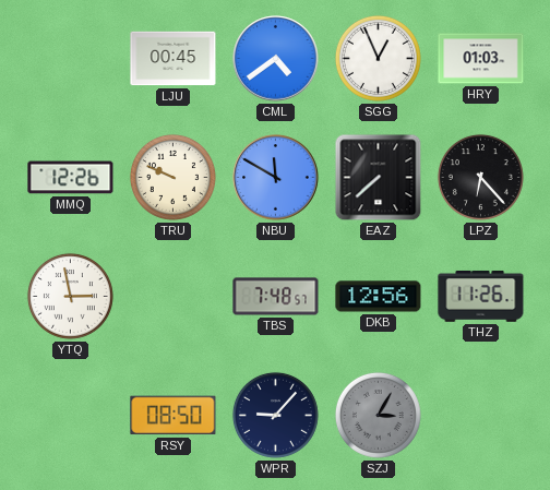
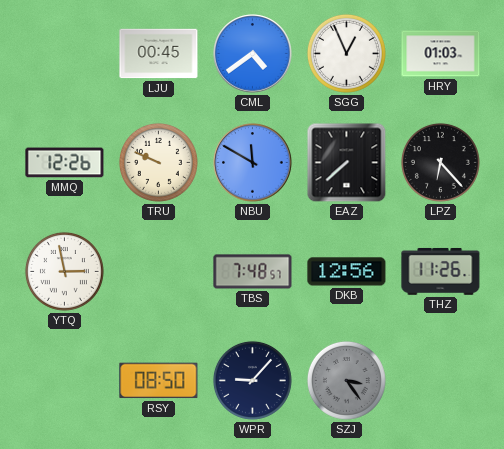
SZJ: 3:05 -> 3:24 (346, 380)
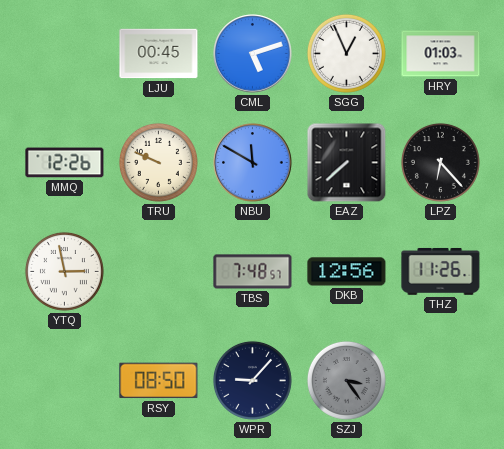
CML: 4:39 -> 5:12 (253, 54)
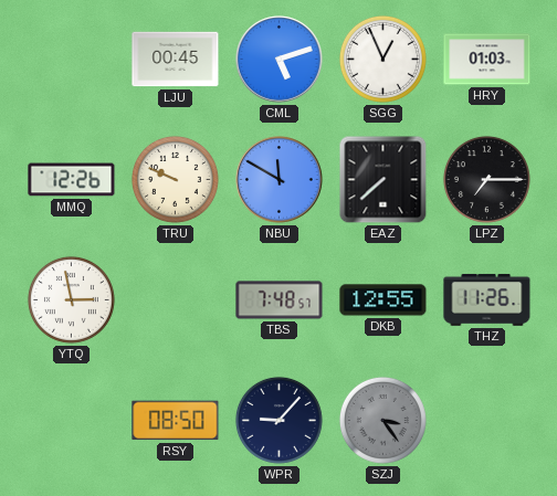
LPZ: 6:23 -> 7:15 (486, 179)
DKB: 12:56 -> 12:55 (383, 300)
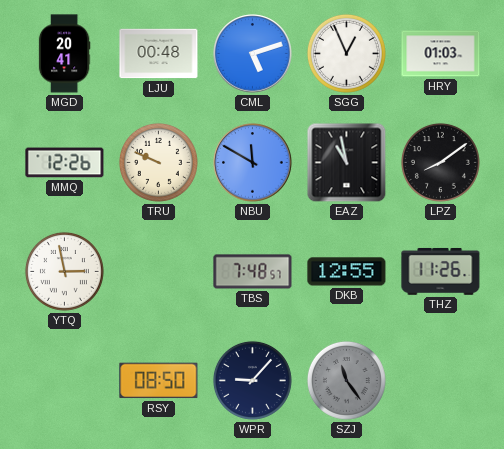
MGD: none -> 20:41 (64, 54)
LJU: 00:45 -> 00:48 (159, 54)
EAZ: 7:38 -> 10:58 (347, 163)
LPZ: 7:15 -> 8:09 (440, 162)
SZJ: 3:24 -> 11:24 (346, 380)
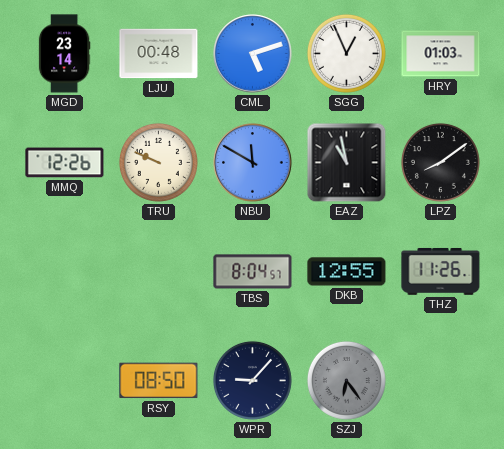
MGD: 20:41 -> 23:14 (64, 54)
YTQ: 2:58 -> none (64, 271)
TBS: 7:48 -> 8:04 (253, 272)
SZJ: 11:24 -> 6:24 (346, 380)
